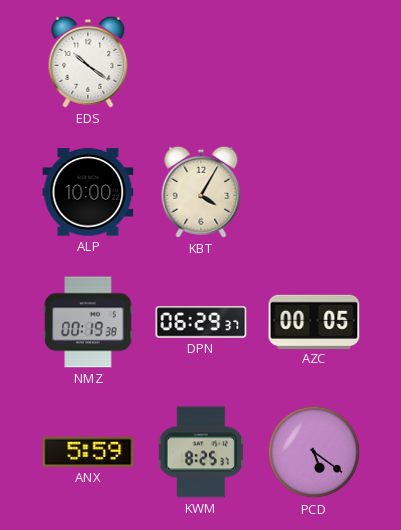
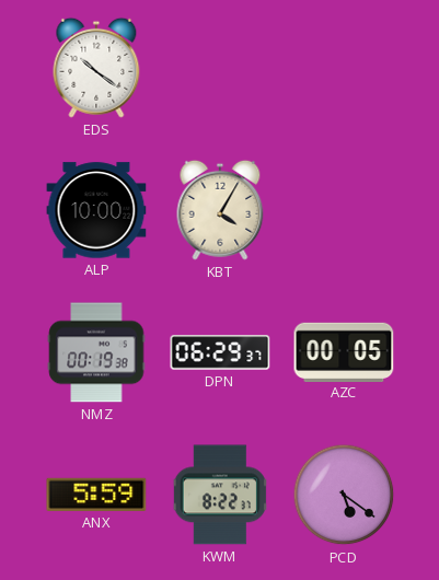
KWM: 8:25 -> 8:22 (220, 495)
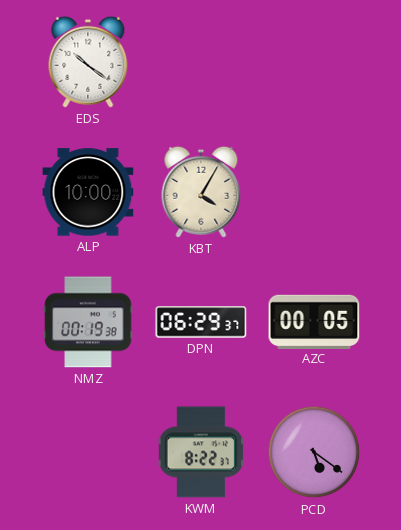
ANX: 5:59 -> none (96, 495)
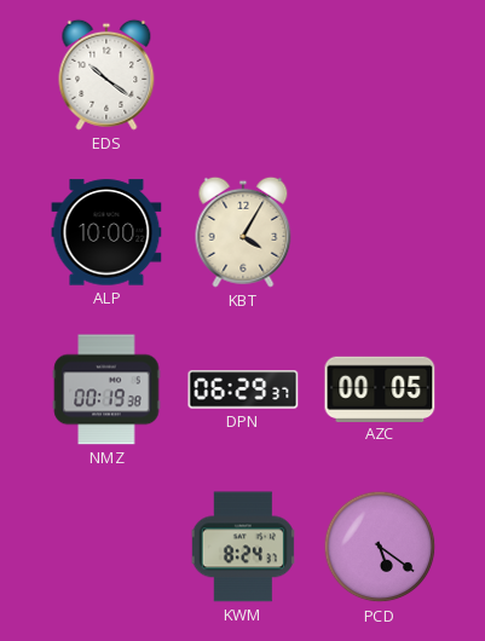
KWM: 8:22 -> 8:24 (243, 547)
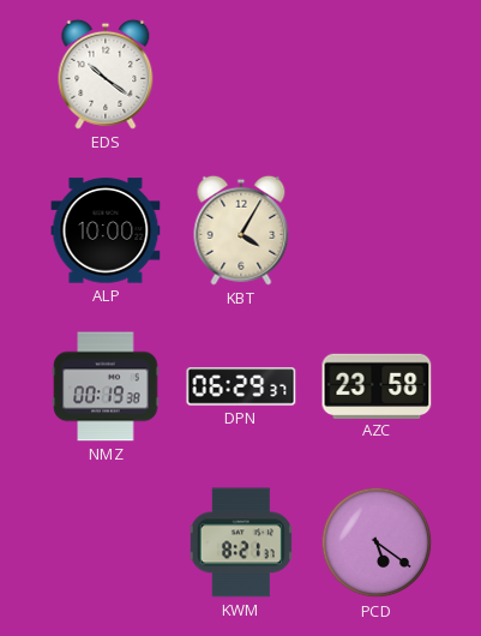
AZC: 00:05 -> 23:58 (377, 385)
KWM: 8:24 -> 8:21 (241, 542)
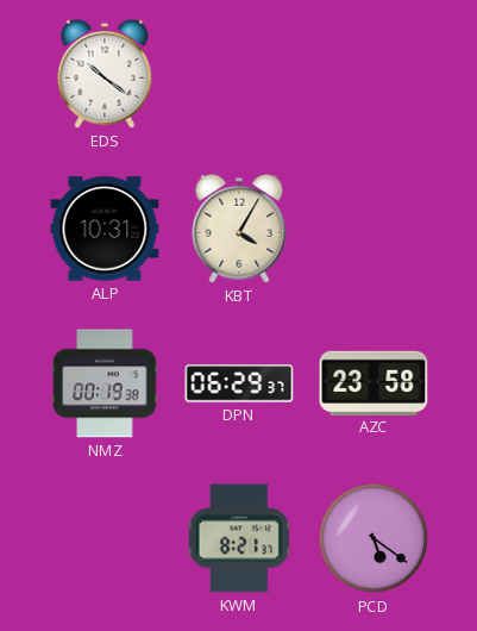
ALP: 10:00 -> 10:31 (105, 229)
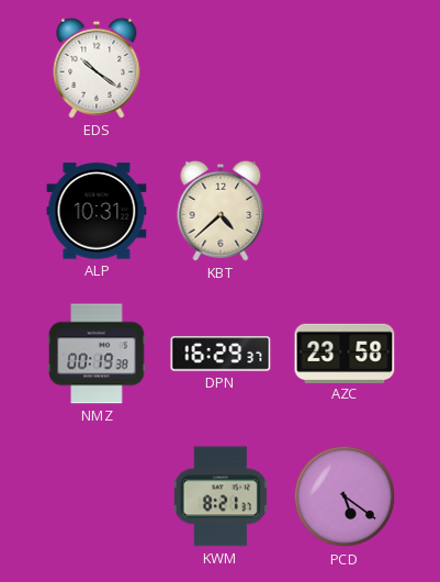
KBT: 4:05 -> 4:38 (221, 211)
DPN: 06:29 -> 16:29 (221, 354)
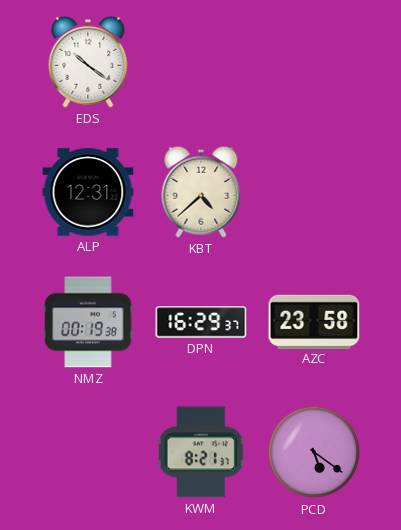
ALP: 10:31 -> 12:31 (88, 192)
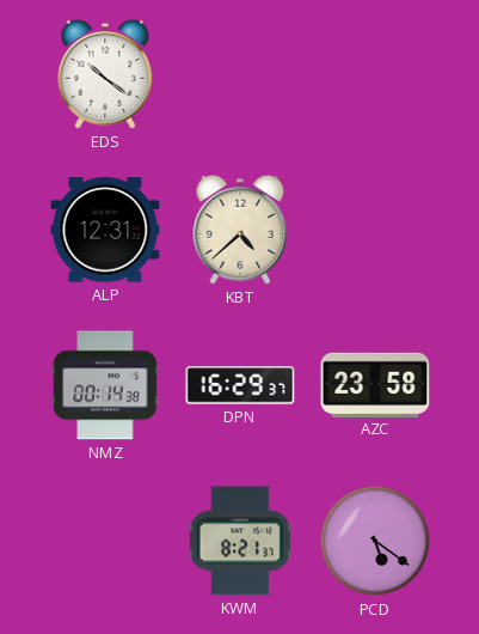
NMZ: 00:19 -> 00:14 (105, 385)
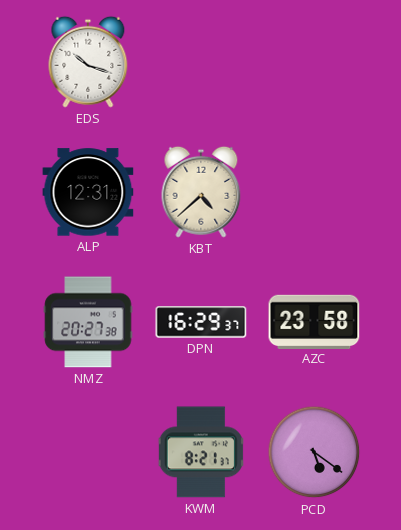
EDS: 10:21 -> 10:18 (88, 62)
NMZ: 00:14 -> 20:27 (88, 322)
